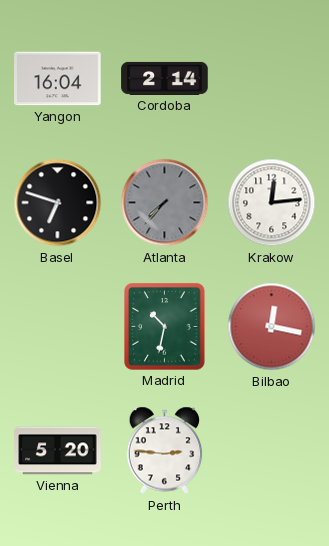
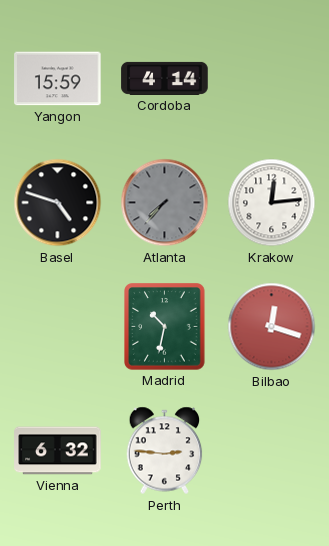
Yangon: 16:04 -> 15:59 (58, 79)
Cordoba: 2:14 -> 4:14 (165, 78)
Basel: 6:48 -> 4:48 (58, 203)
Bilbao: 12:17 -> 12:18 (272, 327)
Vienna: 5:20 -> 6:32 (58, 451)
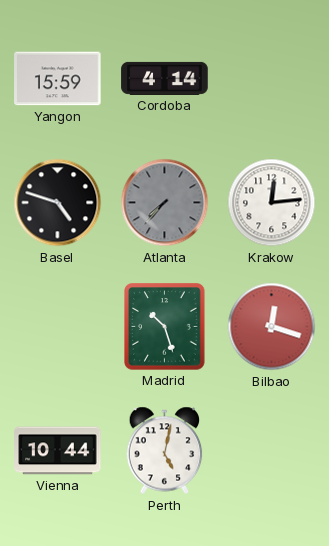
Madrid: 10:32 -> 10:27 (165, 327)
Vienna: 6:32 -> 10:44 (58, 451)
Perth: 2:46 -> 5:02 (165, 451)
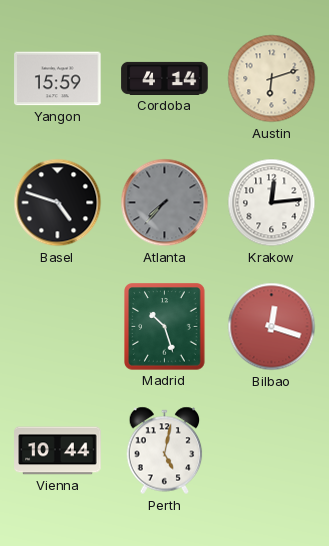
Austin: none -> 6:12 (272, 79)
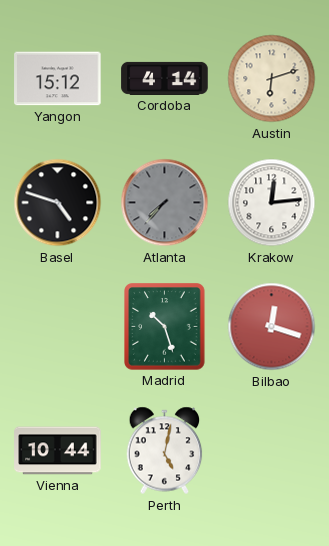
Yangon: 15:59 -> 15:12 (58, 79)
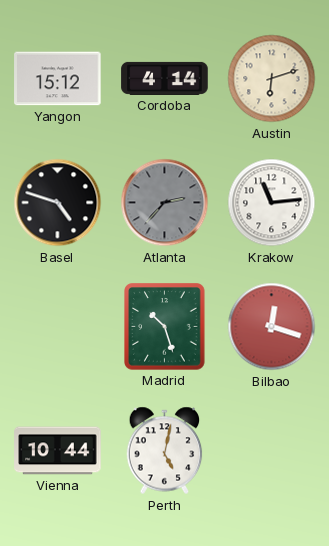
Atlanta: 7:37 -> 2:37 (165, 203)
Krakow: 12:14 -> 11:14 (272, 203)
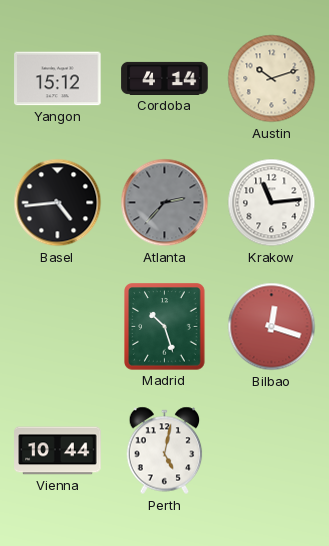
Austin: 6:12 -> 10:12 (272, 79)
Basel: 4:48 -> 4:44 (58, 203)
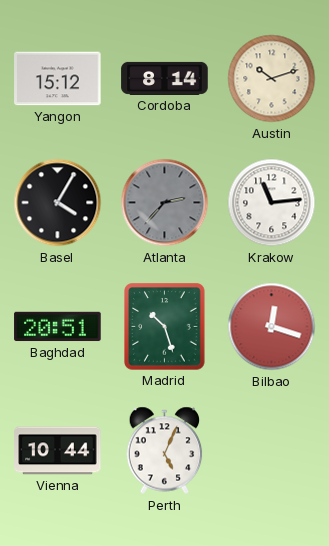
Cordoba: 4:14 -> 8:14 (165, 78)
Basel: 4:44 -> 4:05 (58, 203)
Baghdad: none -> 20:51 (58, 327)
Perth: 5:02 -> 5:04 (165, 451)
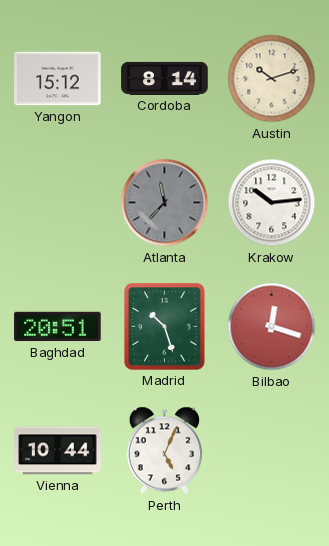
Basel: 4:05 -> none (58, 203)
Atlanta: 2:37 -> 11:37 (165, 203)
Krakow: 11:14 -> 10:14 (272, 203)
